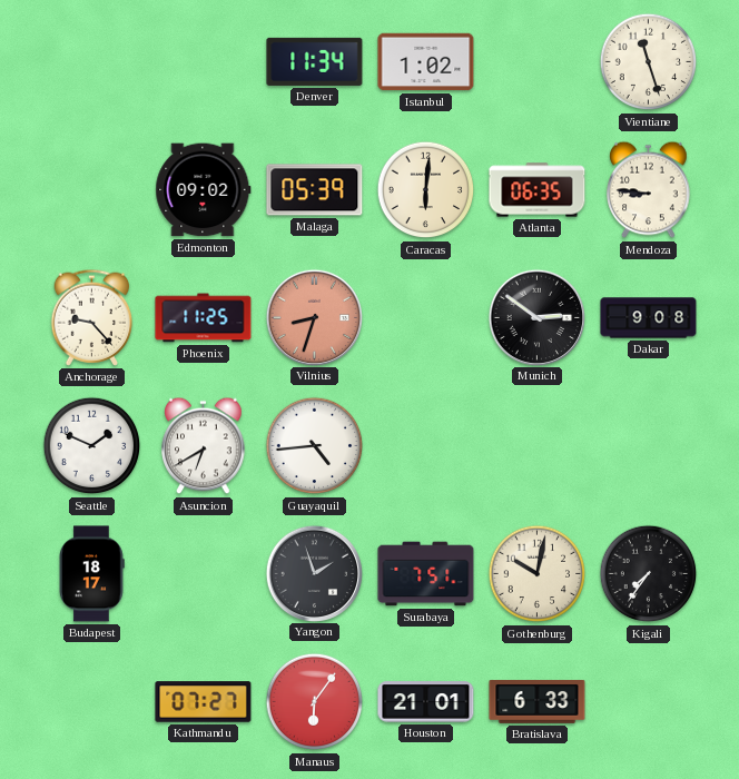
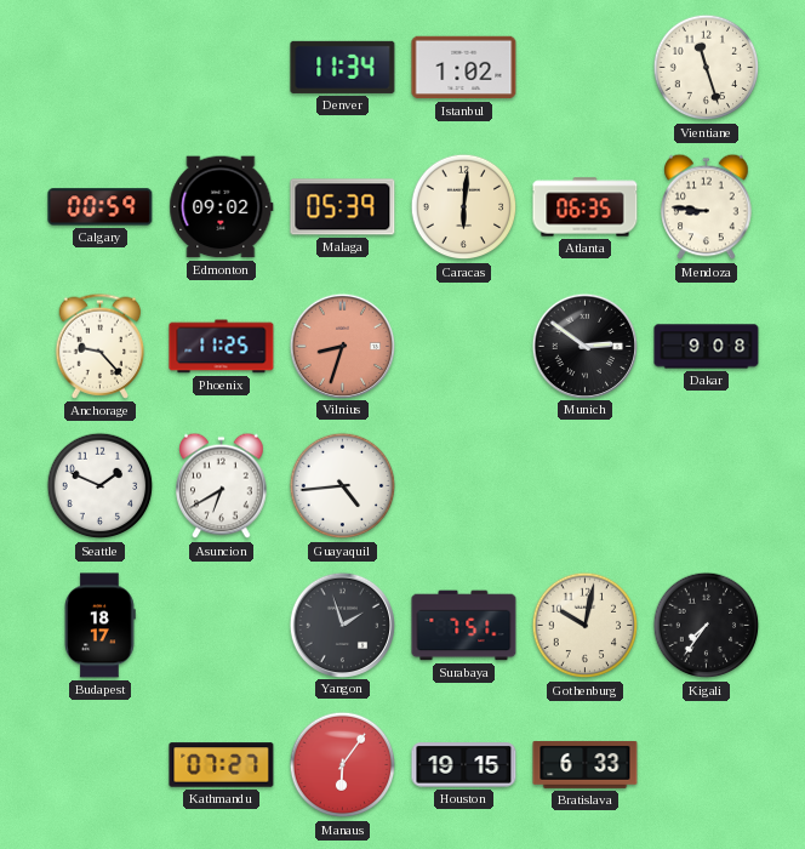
Calgary: none -> 00:59 (101, 207)
Houston: 21:01 -> 19:15 (464, 765)
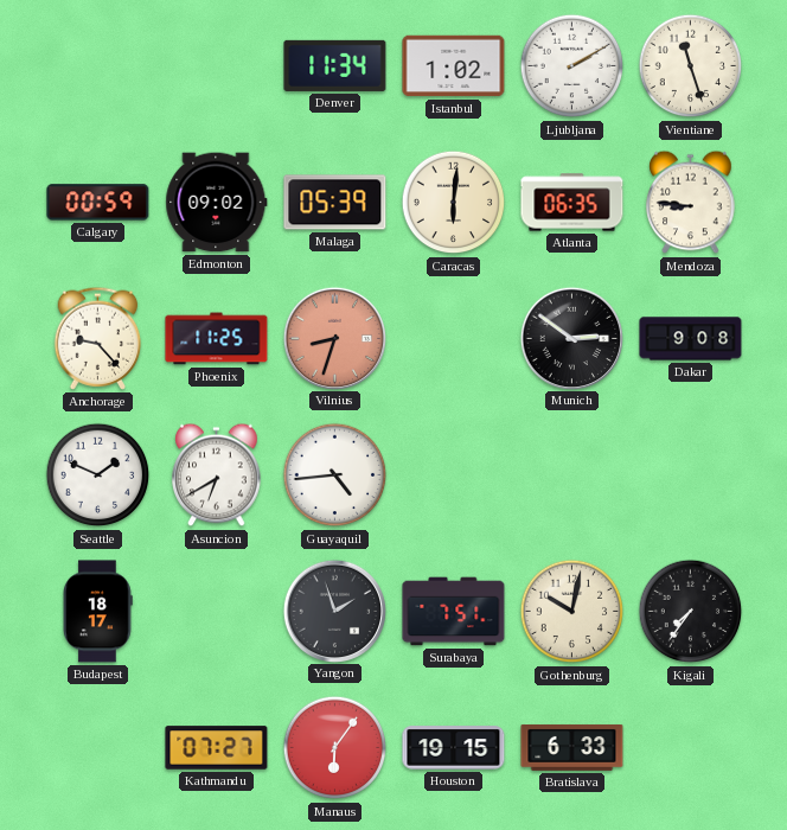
Ljubljana: none -> 2:10 (572, 66)
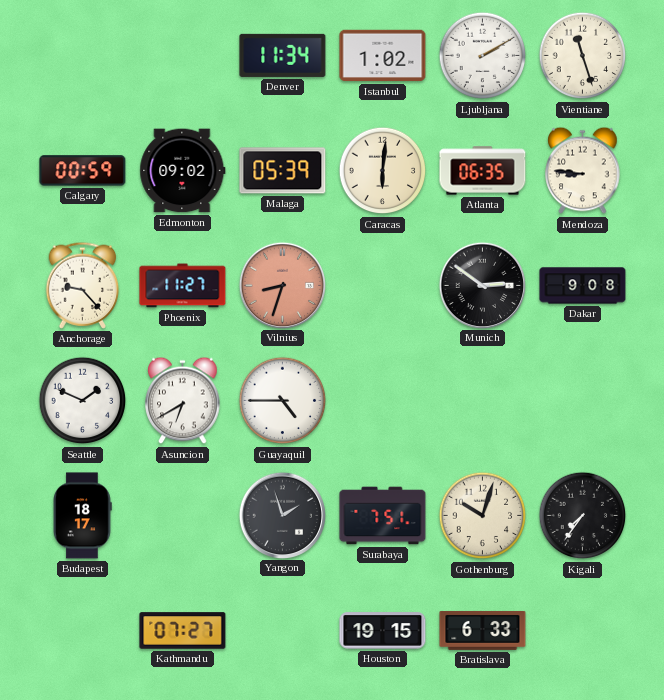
Phoenix: 11:25 -> 11:27 (183, 286)
Guayaquil: 4:44 -> 4:45 (283, 401)
Gothenburg: 10:02 -> 10:03 (483, 516)
Manaus: 6:06 -> none (335, 748)
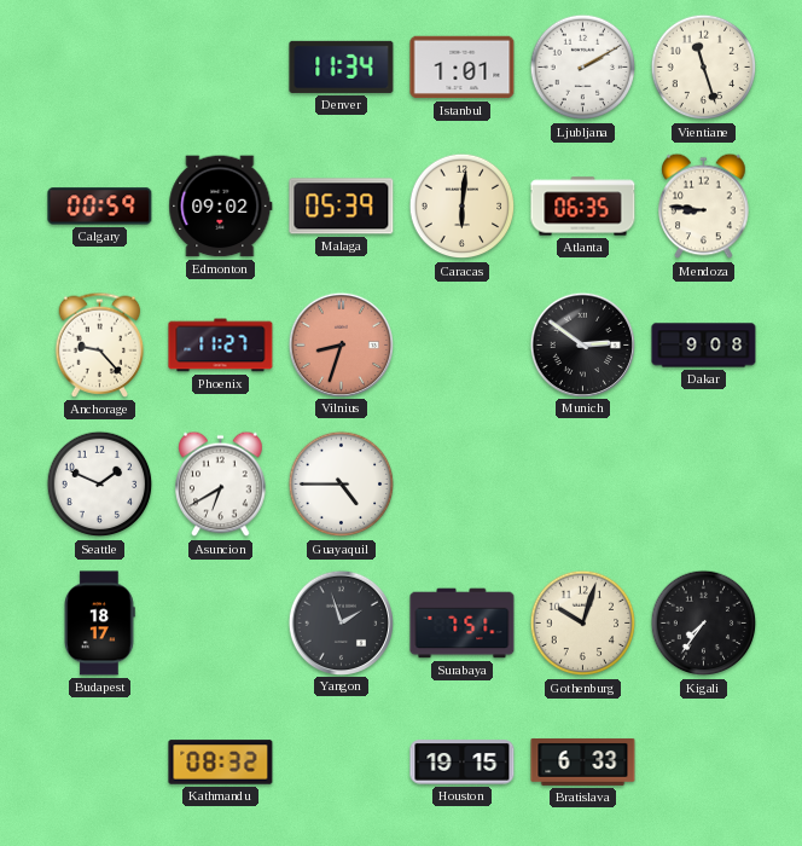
Istanbul: 1:02 -> 1:01 (463, 68)
Kathmandu: 07:27 -> 08:32 (221, 763)
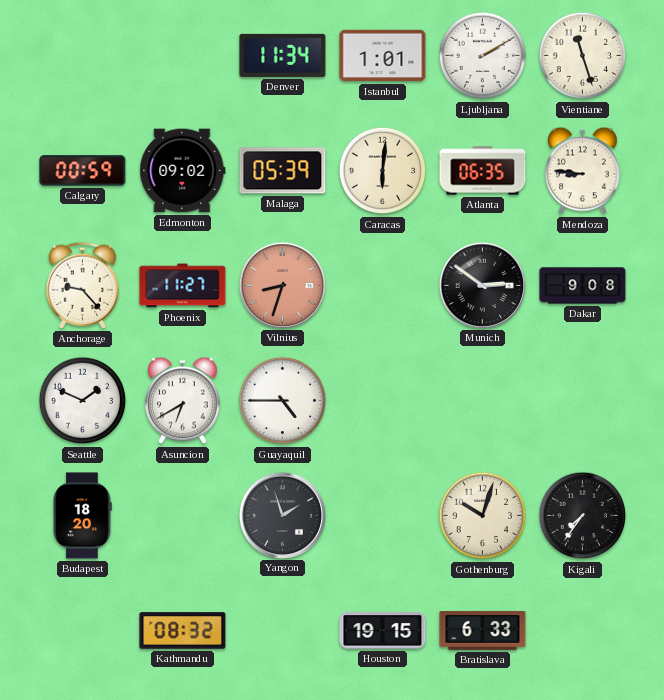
Budapest: 18:17 -> 18:20 (83, 516)
Surabaya: 7:51 -> none (463, 624)
